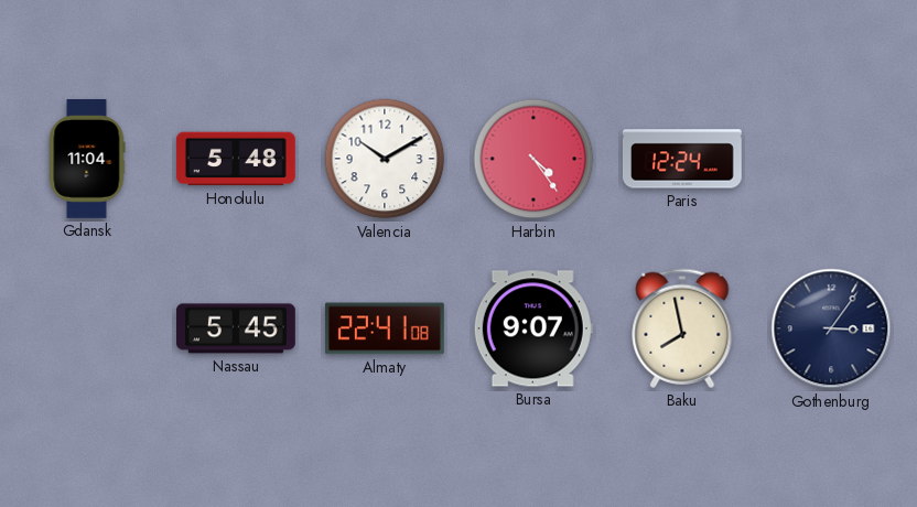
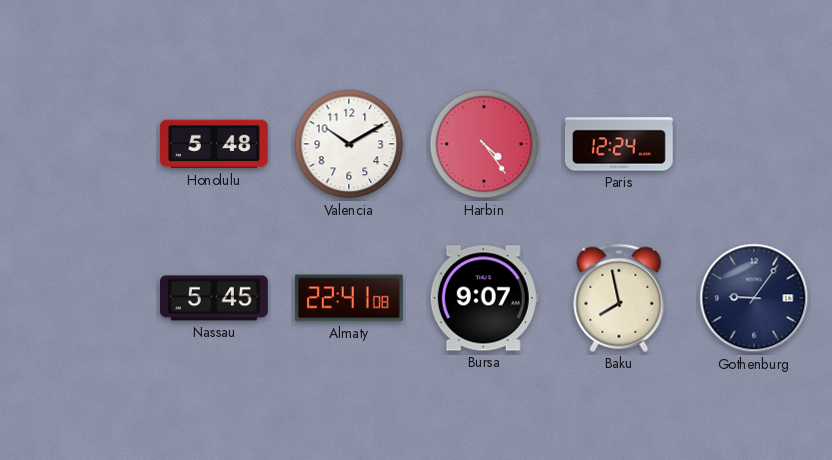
Gdansk: 11:04 -> none (87, 160)
Gothenburg: 3:06 -> 9:06 (754, 298)
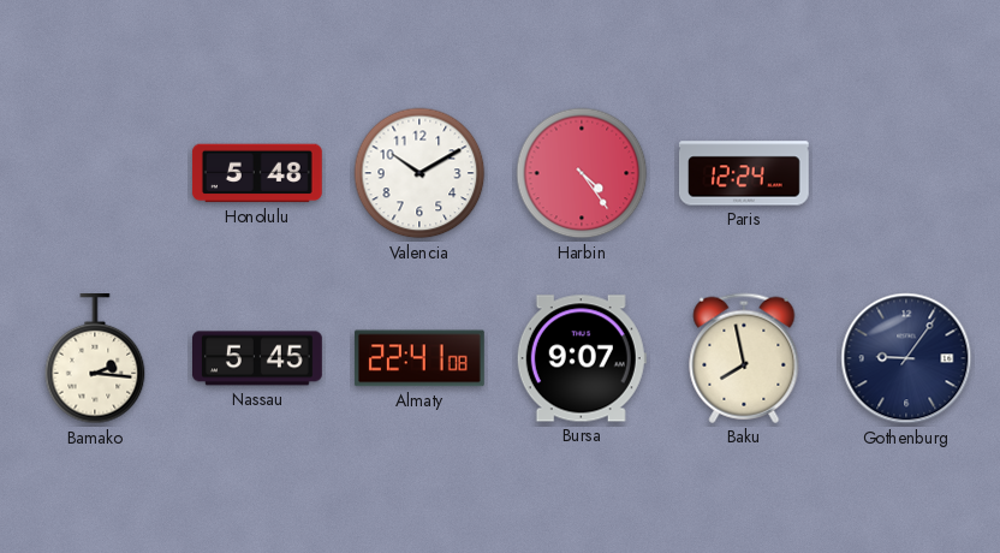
Bamako: none -> 2:16 (95, 359)
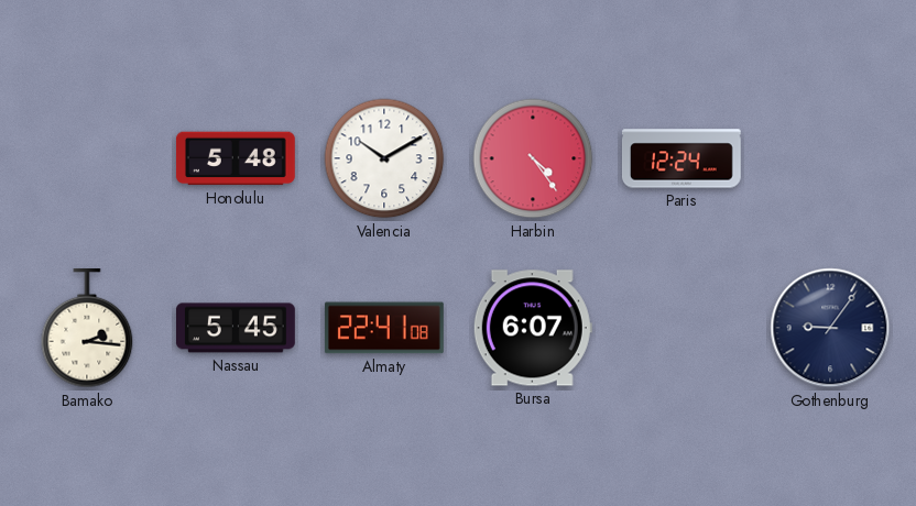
Bursa: 9:07 -> 6:07 (533, 328)
Baku: 7:58 -> none (744, 358)
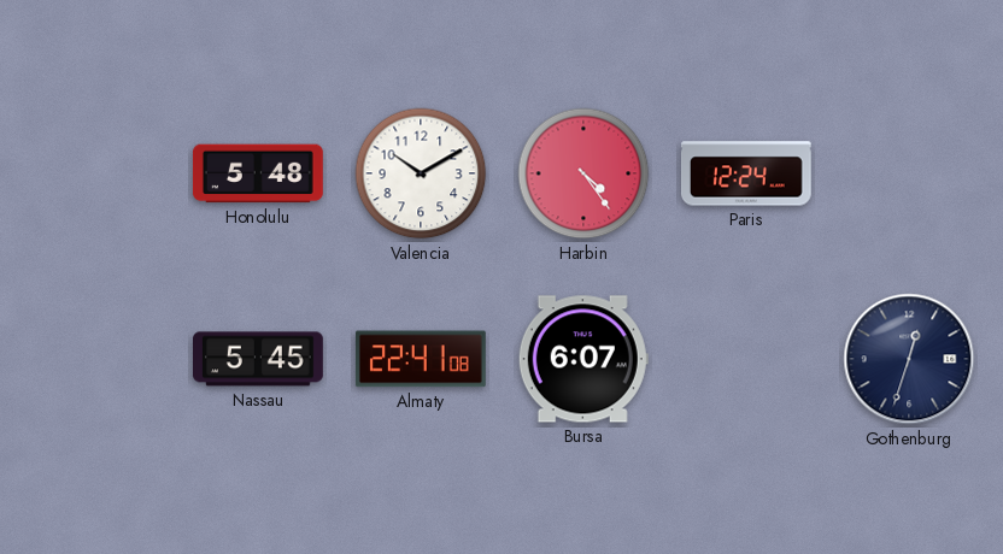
Bamako: 2:16 -> none (87, 329)
Gothenburg: 9:06 -> 12:33 (909, 359)
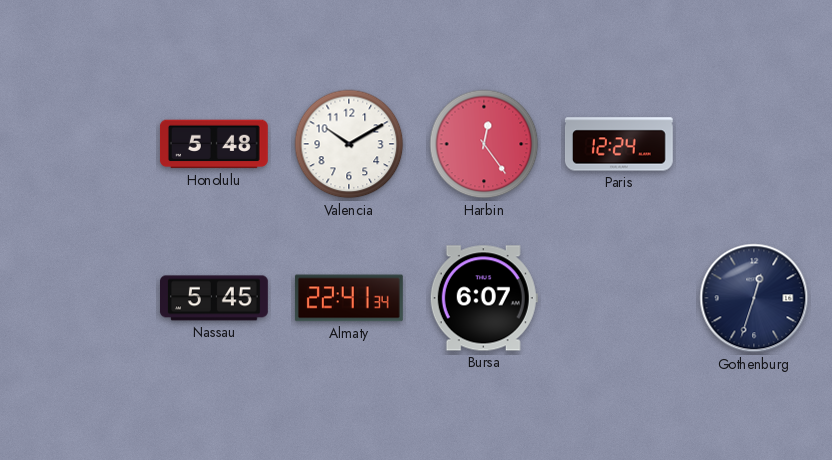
Harbin: 4:24 -> 12:24 (484, 144)
Almaty: 22:41:08 -> 22:41:34 (349, 298)
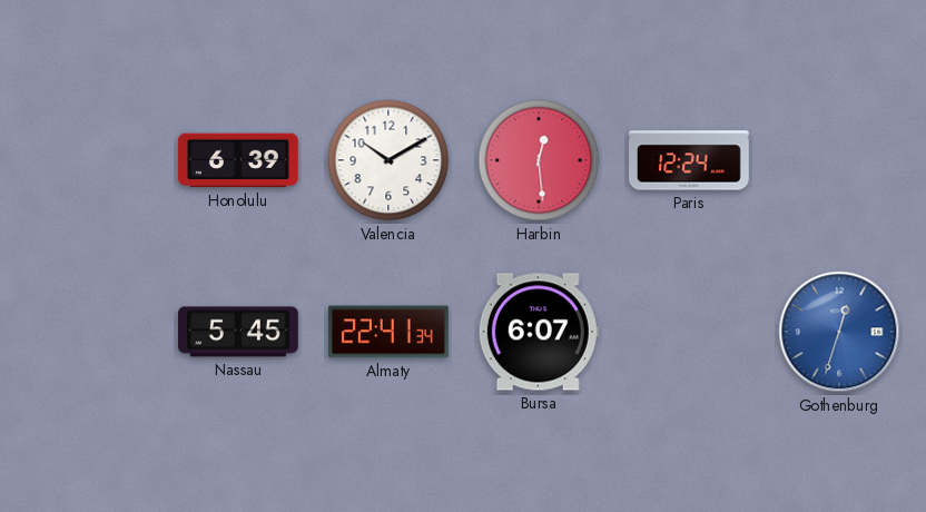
Honolulu: 5:48 -> 6:39 (238, 160)
Harbin: 12:24 -> 12:29 (539, 160)
Gothenburg dial: navy -> blue (839, 332)
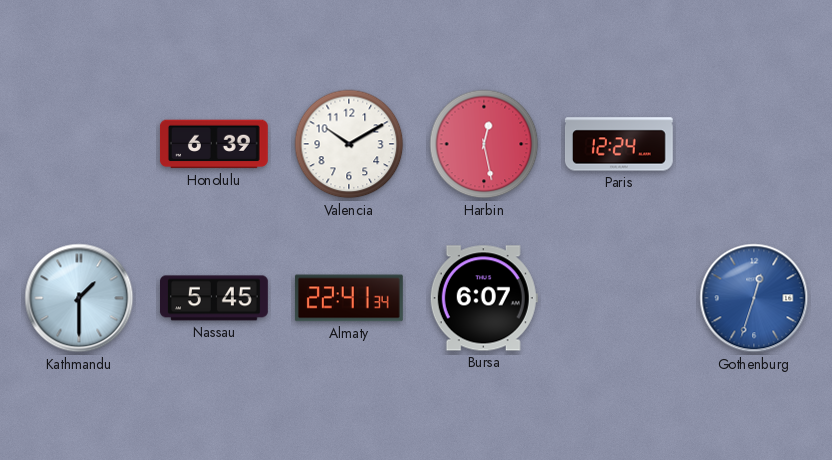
Harbin: 12:29 -> 12:28 (484, 144)
Kathmandu: none -> 1:30 (79, 298)
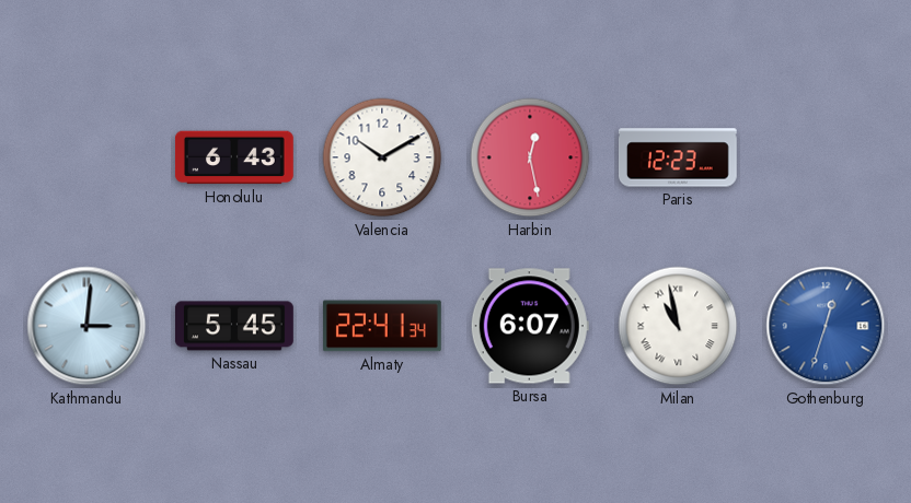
Honolulu: 6:39 -> 6:43 (234, 157)
Paris: 12:24 -> 12:23 (678, 157)
Kathmandu: 1:30 -> 3:01 (87, 326)
Milan: none -> 10:58 (678, 326)
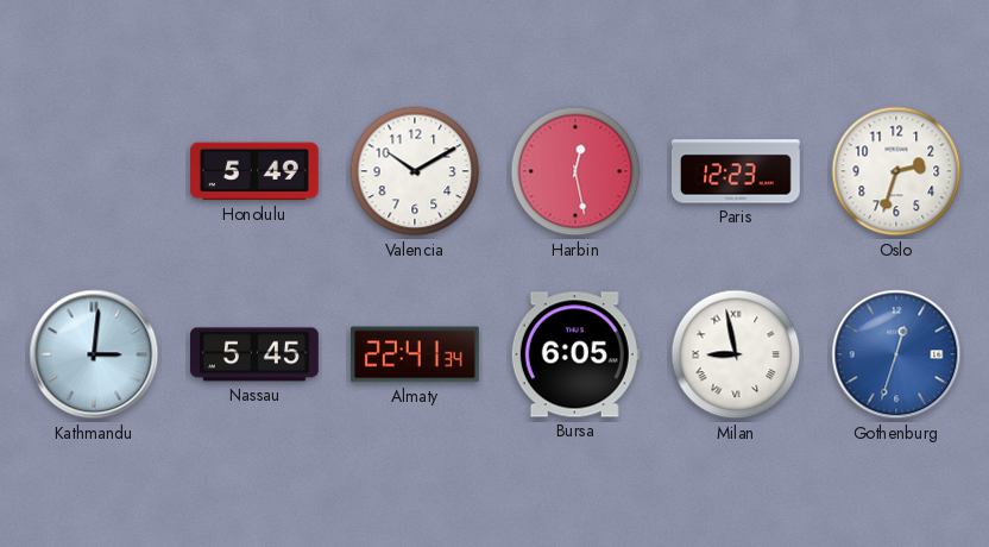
Honolulu: 6:43 -> 5:49 (254, 171)
Oslo: none -> 2:33 (896, 171)
Bursa: 6:07 -> 6:05 (575, 354)
Milan: 10:58 -> 8:58 (736, 354)
